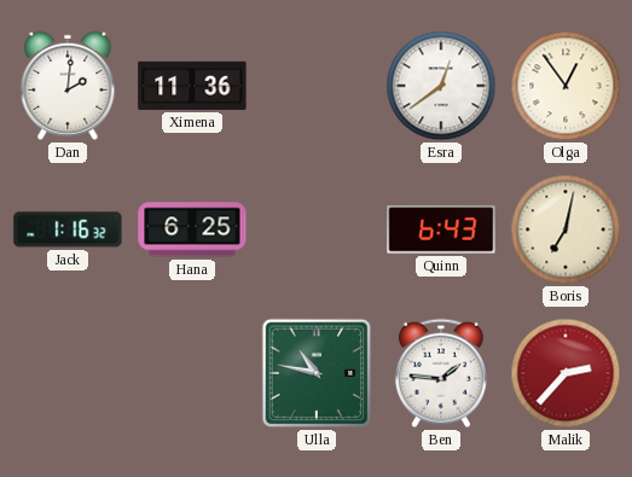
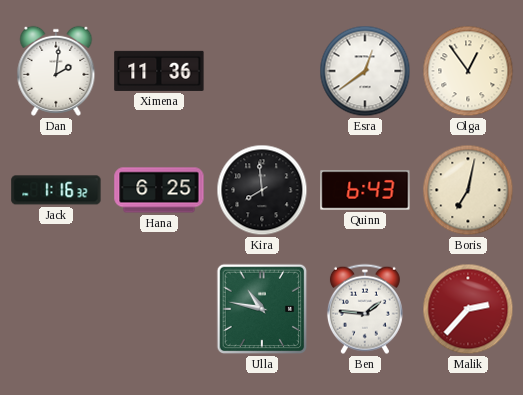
Kira: none -> 7:59 (262, 190)
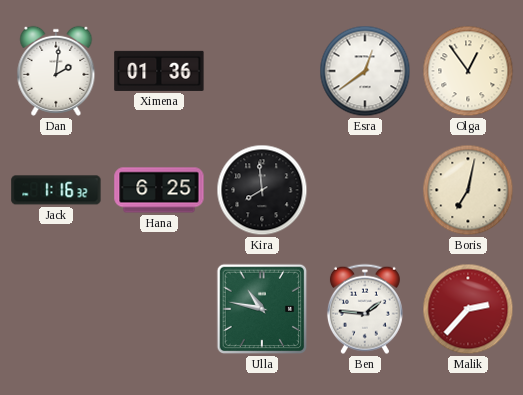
Ximena: 11:36 -> 01:36 (159, 71)
Quinn: 6:43 -> none (365, 190)
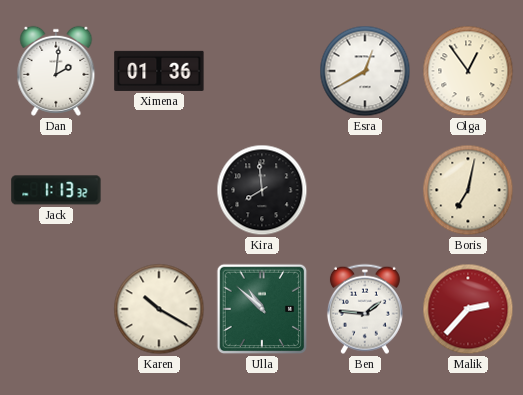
Esra: 12:39 -> 12:40 (365, 71)
Jack: 1:16 -> 1:13 (56, 190)
Hana: 6:25 -> none (159, 190)
Karen: none -> 10:20 (159, 309)
Ulla: 10:47 -> 10:52 (262, 309)
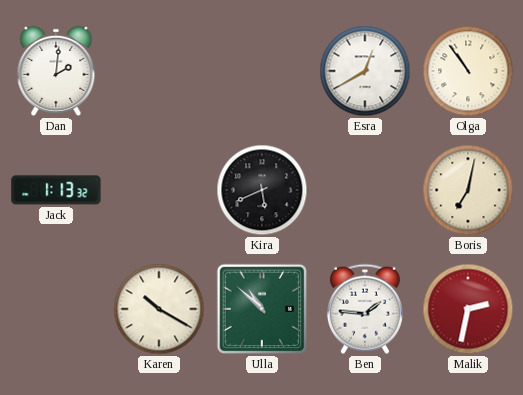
Ximena: 01:36 -> none (159, 71)
Olga: 12:54 -> 10:54 (468, 71)
Kira: 7:59 -> 5:41 (262, 190)
Malik: 2:37 -> 2:32 (468, 309)
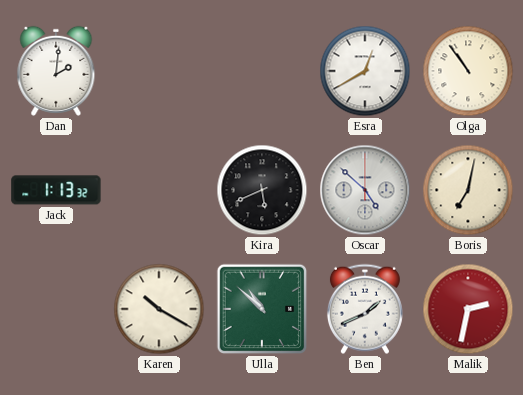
Oscar: none -> 4:52 (365, 190)
Ben: 1:46 -> 1:41 (365, 309)
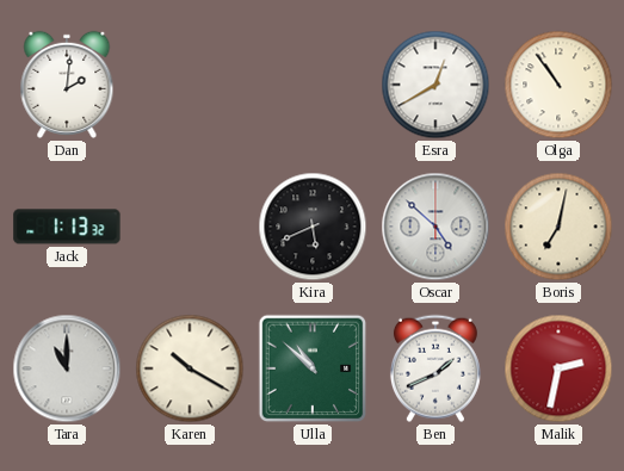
Tara: none -> 11:00 (67, 368)
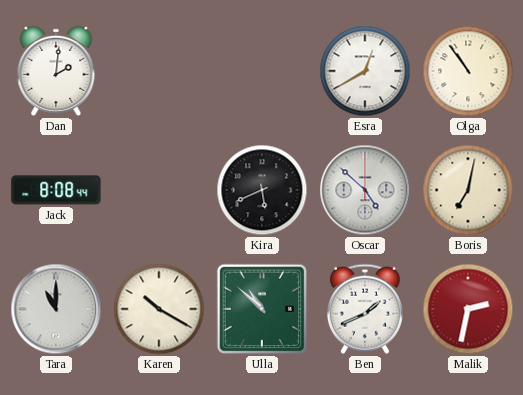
Jack: 1:13 -> 8:08 (56, 190)
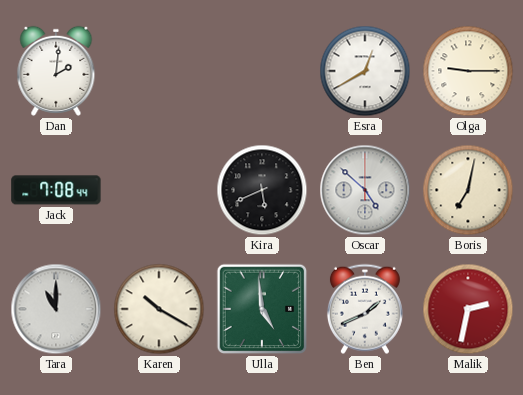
Olga: 10:54 -> 9:15 (468, 71)
Jack: 8:08 -> 7:08 (56, 190)
Ulla: 10:52 -> 4:59 (262, 309)
